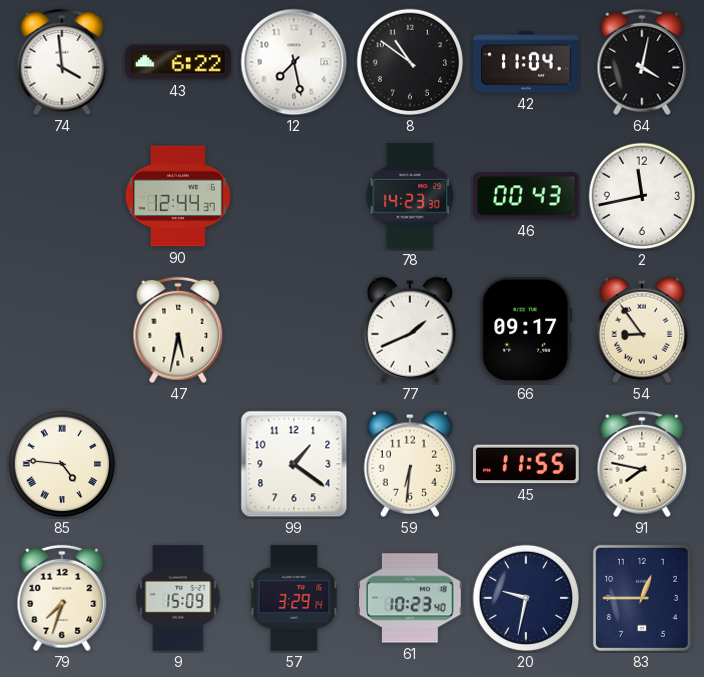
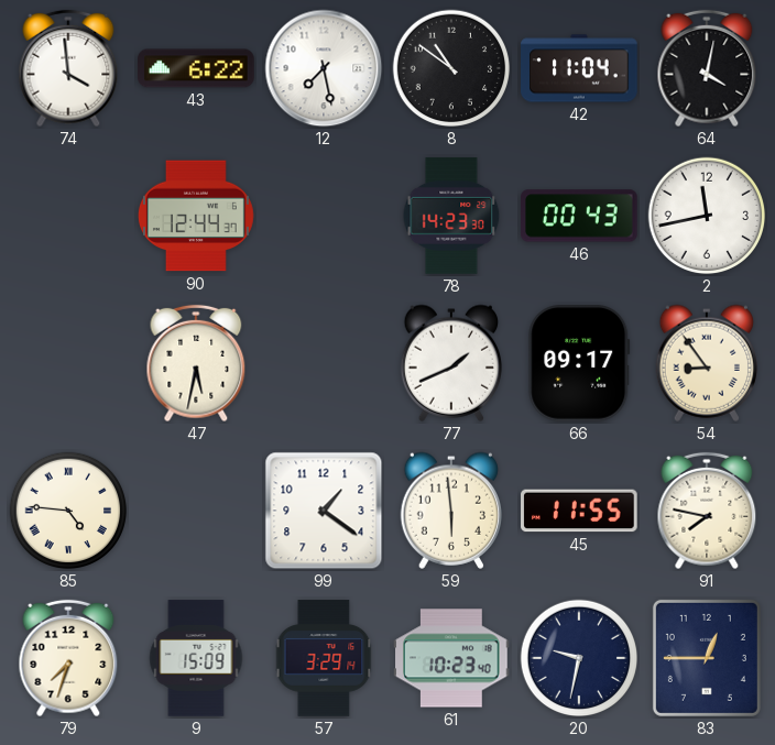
59: 6:31 -> 5:59 (450, 511)
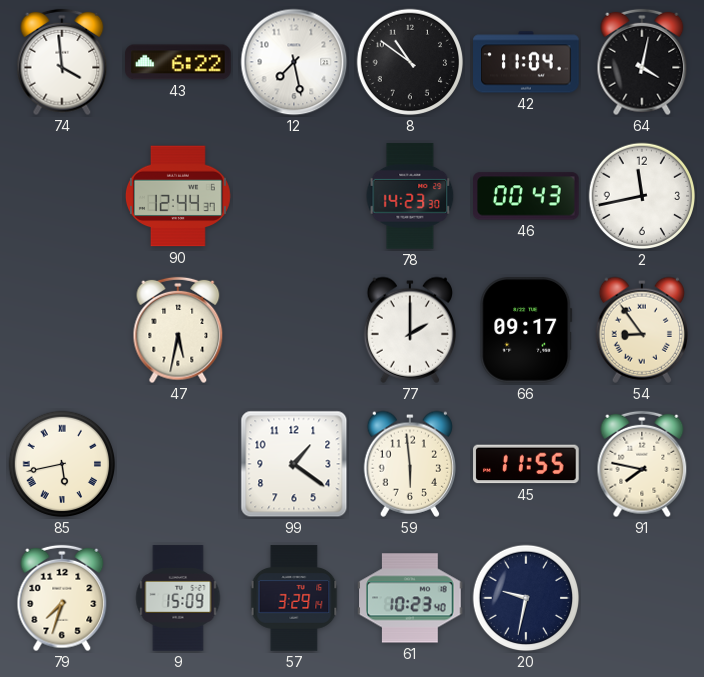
77: 1:41 -> 2:00 (409, 330)
85: 4:46 -> 5:43 (62, 464)
83: 12:45 -> none (707, 658)
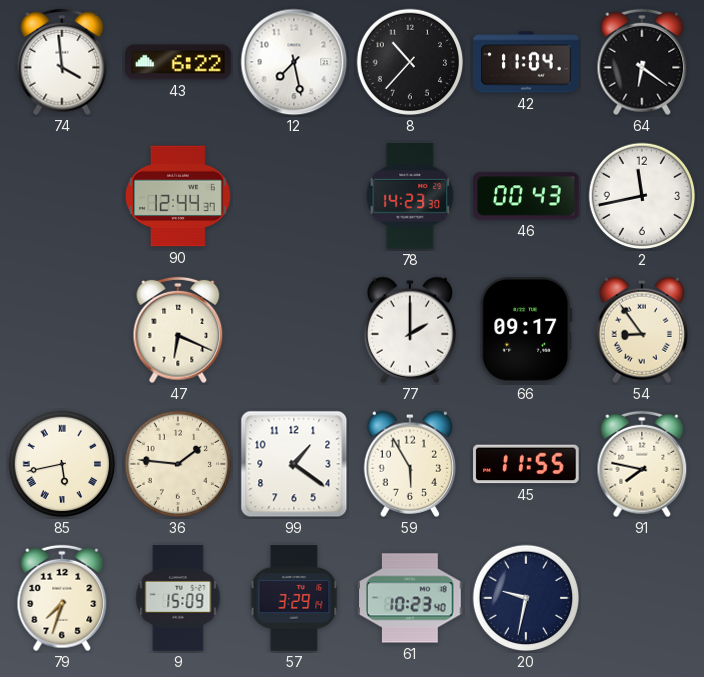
8: 10:51 -> 10:37 (410, 62)
64: 4:02 -> 6:21 (642, 62)
47: 5:32 -> 6:19 (178, 330)
36: none -> 1:46 (178, 464)
59: 5:59 -> 5:55 (409, 464)
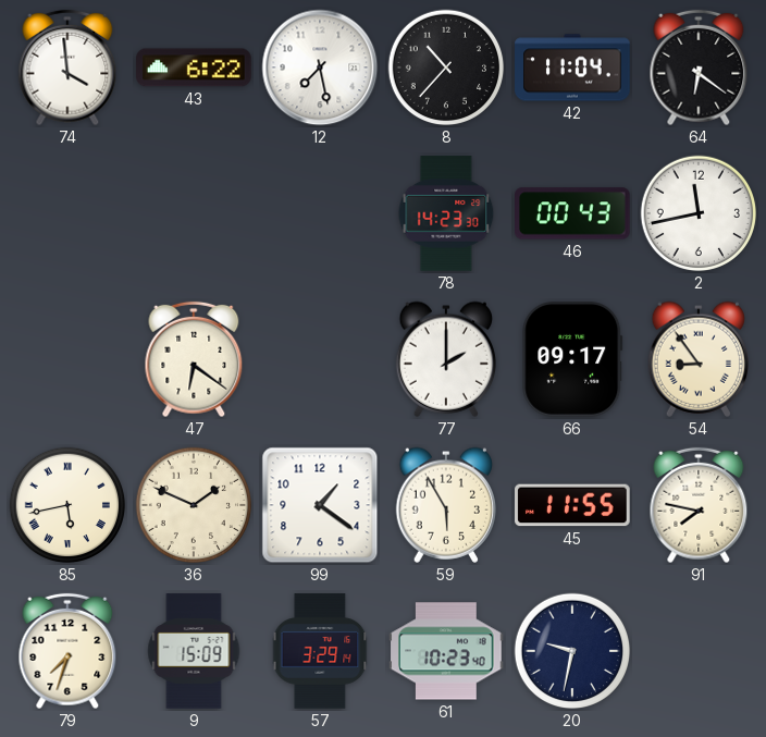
90: 12:44 -> none (178, 196)
47: 6:19 -> 6:21 (194, 359)
36: 1:46 -> 1:49 (194, 505)
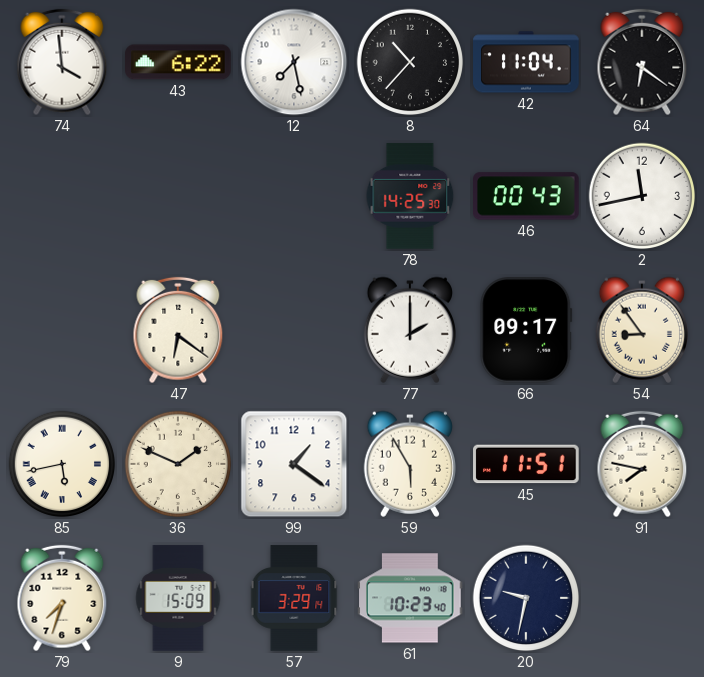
78: 14:23 -> 14:25 (410, 196)
45: 11:55 -> 11:51 (526, 464)
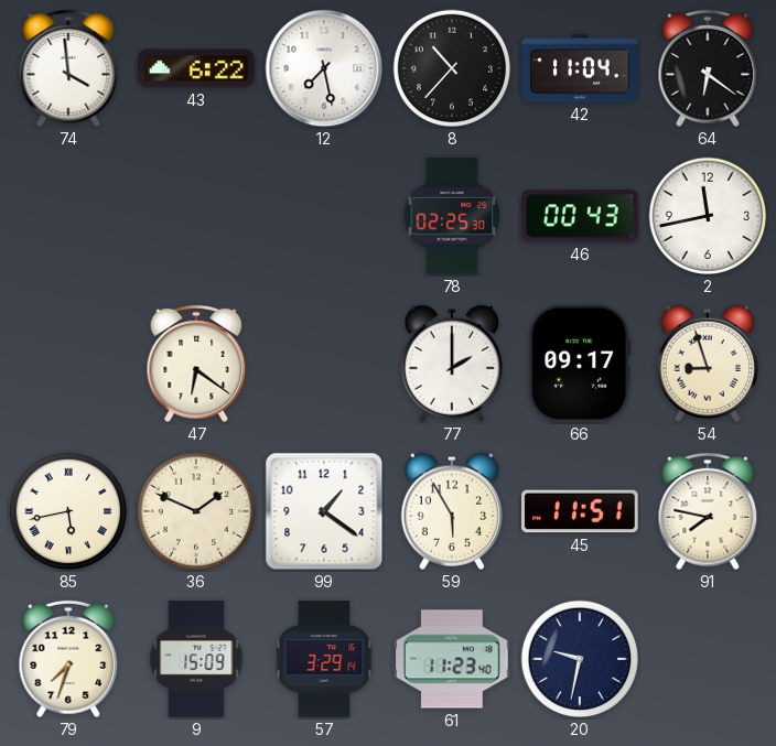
78: 14:25 -> 02:25 (452, 216)
54: 8:54 -> 8:57 (707, 364)
61: 10:23 -> 11:23 (452, 659)
